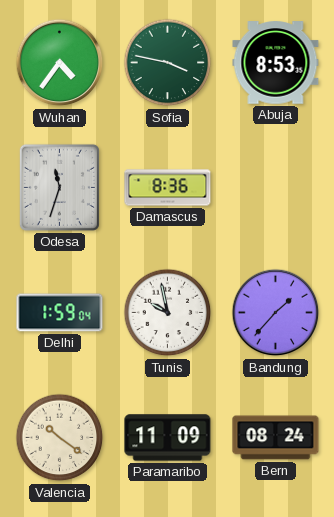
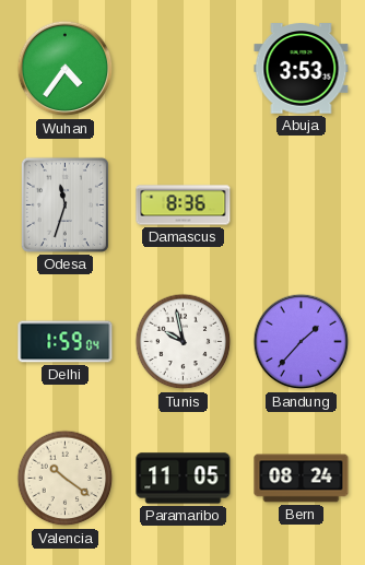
Sofia: 3:47 -> none (168, 63)
Abuja: 8:53 -> 3:53 (302, 69)
Paramaribo: 11:09 -> 11:05 (184, 479)
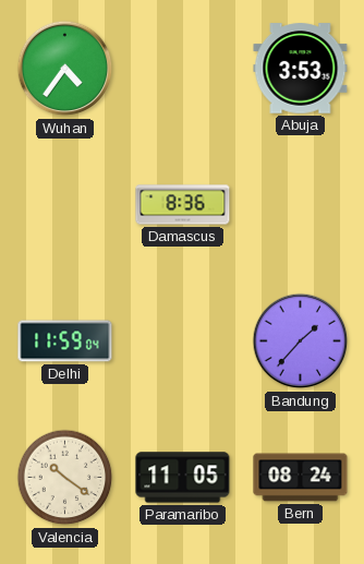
Odesa: 11:33 -> none (64, 204)
Delhi: 1:59 -> 11:59 (65, 341)
Tunis: 9:58 -> none (184, 342)
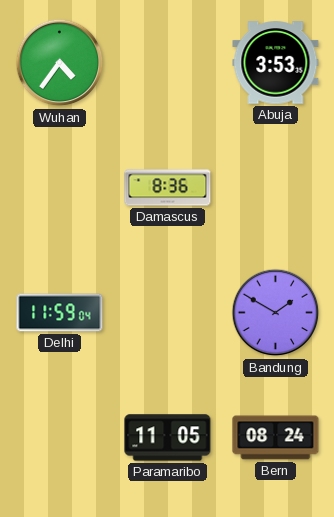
Bandung: 1:37 -> 1:50 (276, 313)
Valencia: 10:21 -> none (65, 478)
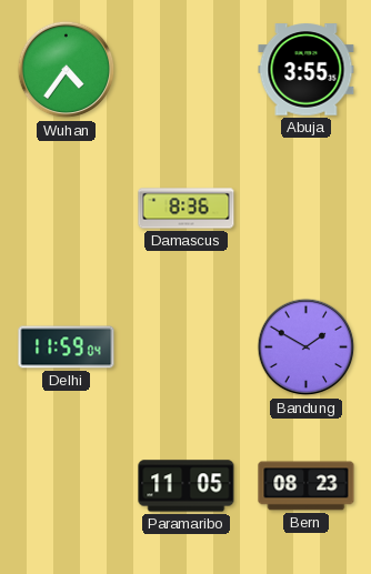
Abuja: 3:53 -> 3:55 (307, 70)
Bern: 08:24 -> 08:23 (307, 486)
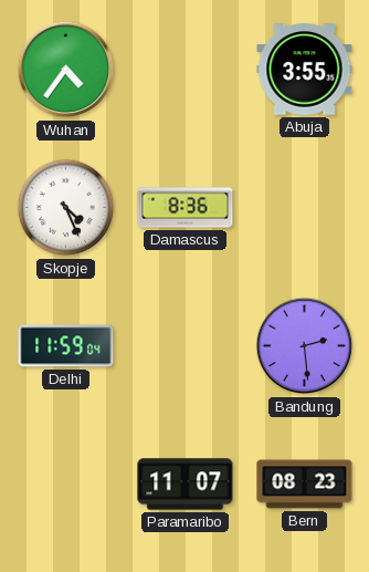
Skopje: none -> 4:26 (66, 208)
Bandung: 1:50 -> 2:29 (305, 346)
Paramaribo: 11:05 -> 11:07 (186, 485)
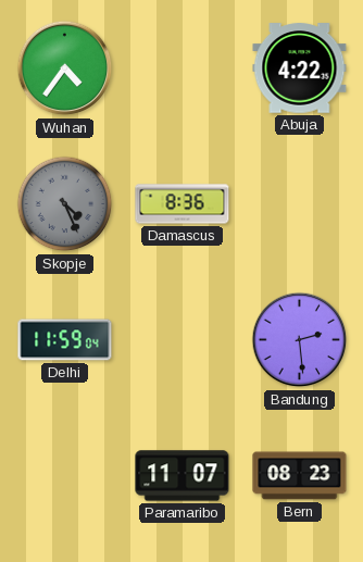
Abuja: 3:55 -> 4:22 (300, 68)
Skopje dial: white -> grey (65, 204)
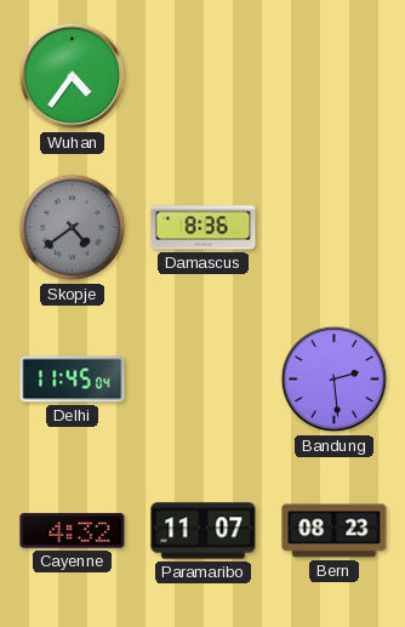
Abuja: 4:22 -> none (300, 68)
Skopje: 4:26 -> 4:39 (73, 228)
Delhi: 11:59 -> 11:45 (73, 380)
Cayenne: none -> 4:32 (73, 531)
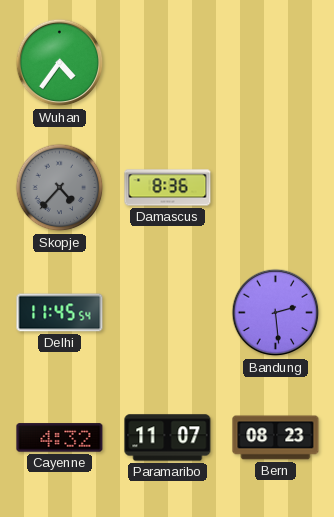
Skopje: 4:39 -> 4:37 (60, 188)
Delhi: 11:45:04 -> 11:45:54 (60, 313)
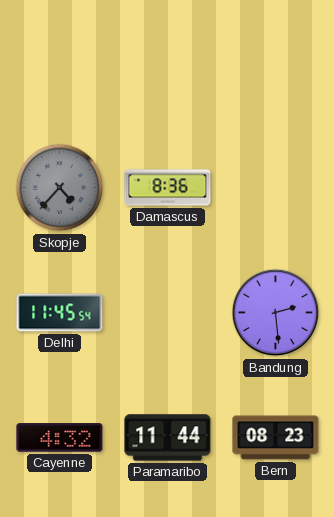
Wuhan: 4:36 -> none (60, 63)
Paramaribo: 11:07 -> 11:44 (168, 438)
